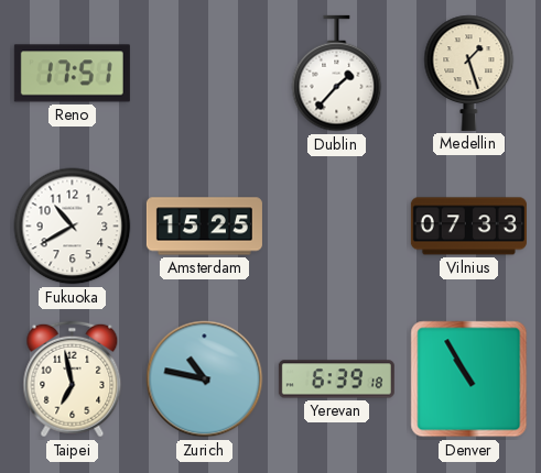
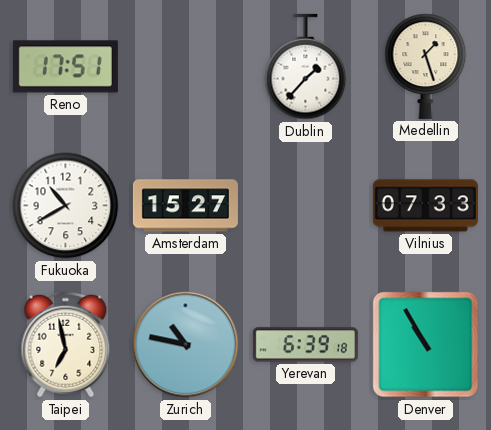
Amsterdam: 15:25 -> 15:27 (185, 206)
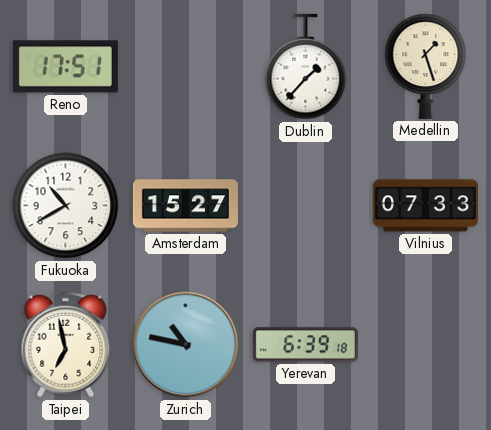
Denver: 10:55 -> none (426, 345)
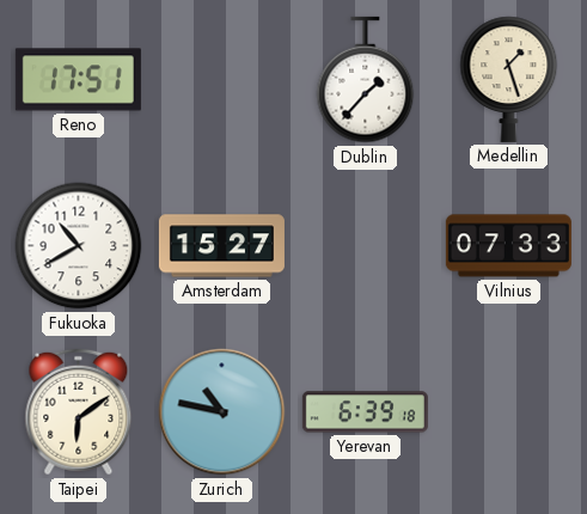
Taipei: 6:58 -> 6:09 (79, 412)
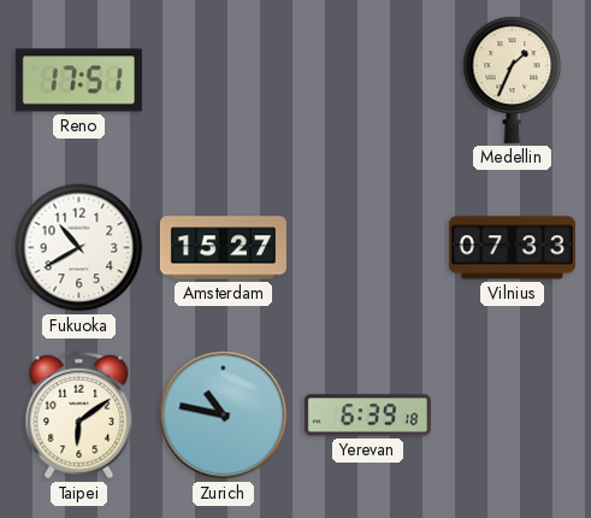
Dublin: 1:37 -> none (366, 80)
Medellin: 1:27 -> 1:34 (513, 80)
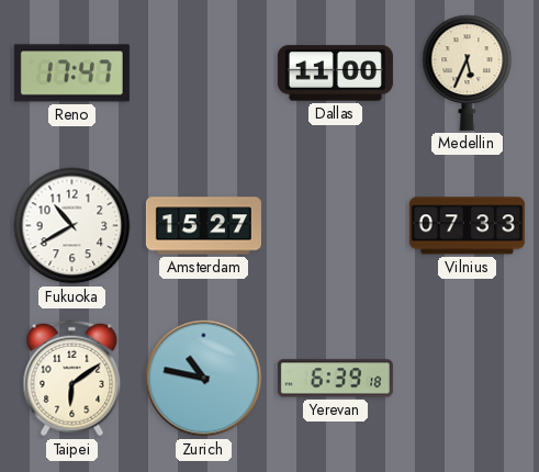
Reno: 17:51 -> 17:47 (71, 74)
Dallas: none -> 11:00 (335, 74)
Medellin: 1:34 -> 5:34 (468, 72)
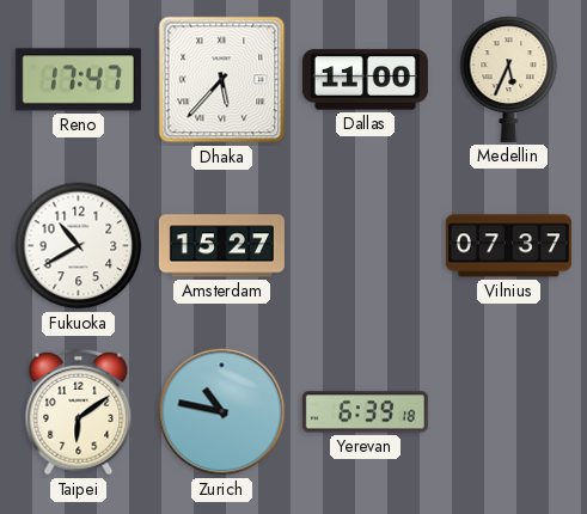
Dhaka: none -> 5:37 (222, 80)
Vilnius: 07:33 -> 07:37 (508, 246)
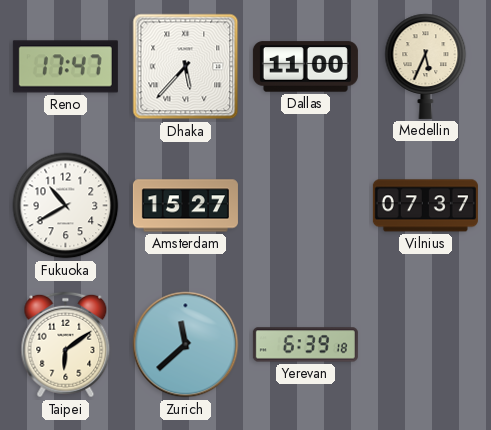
Zurich: 10:47 -> 11:38 (186, 345)
